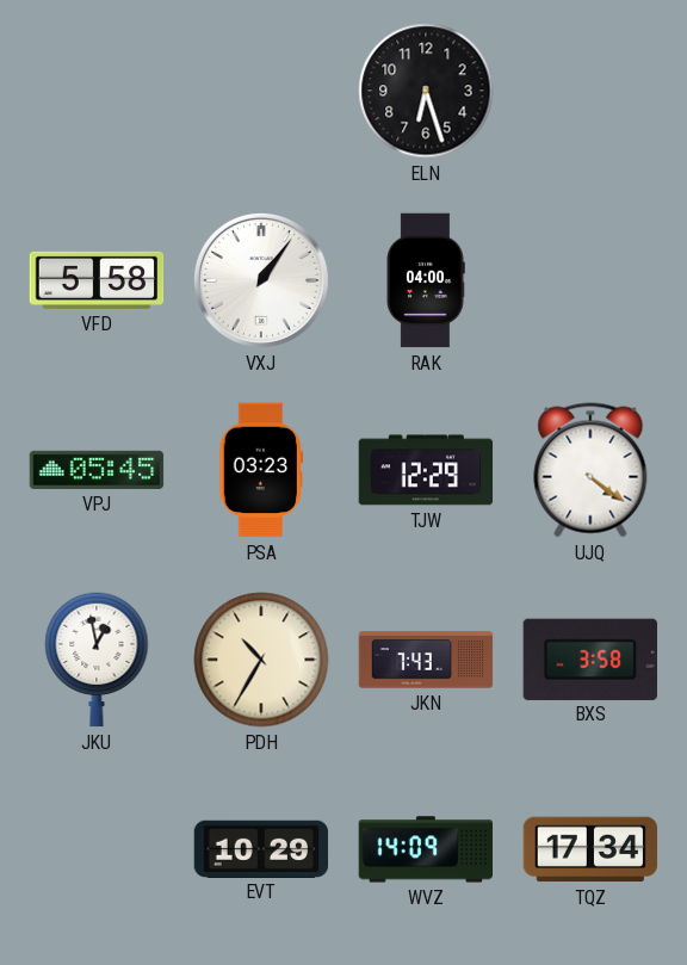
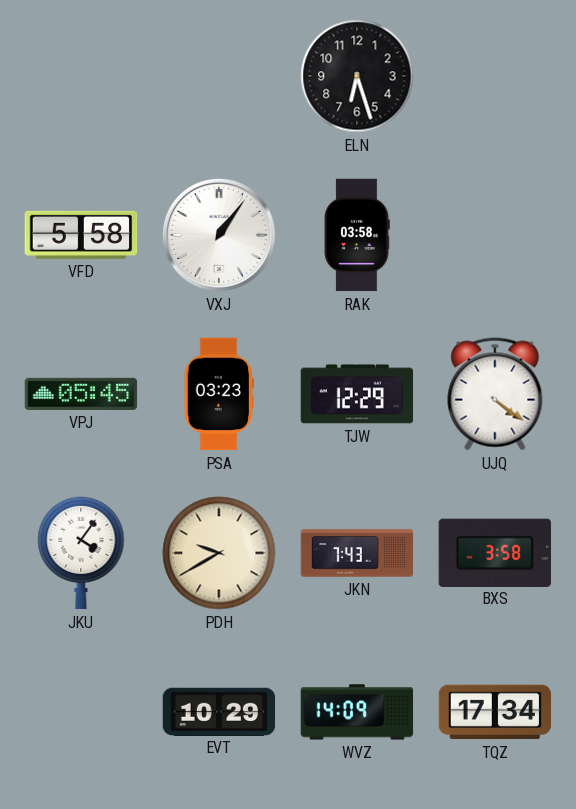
RAK: 04:00 -> 03:58 (357, 235)
JKU: 12:58 -> 4:06 (81, 553)
PDH: 10:35 -> 9:40 (219, 553)
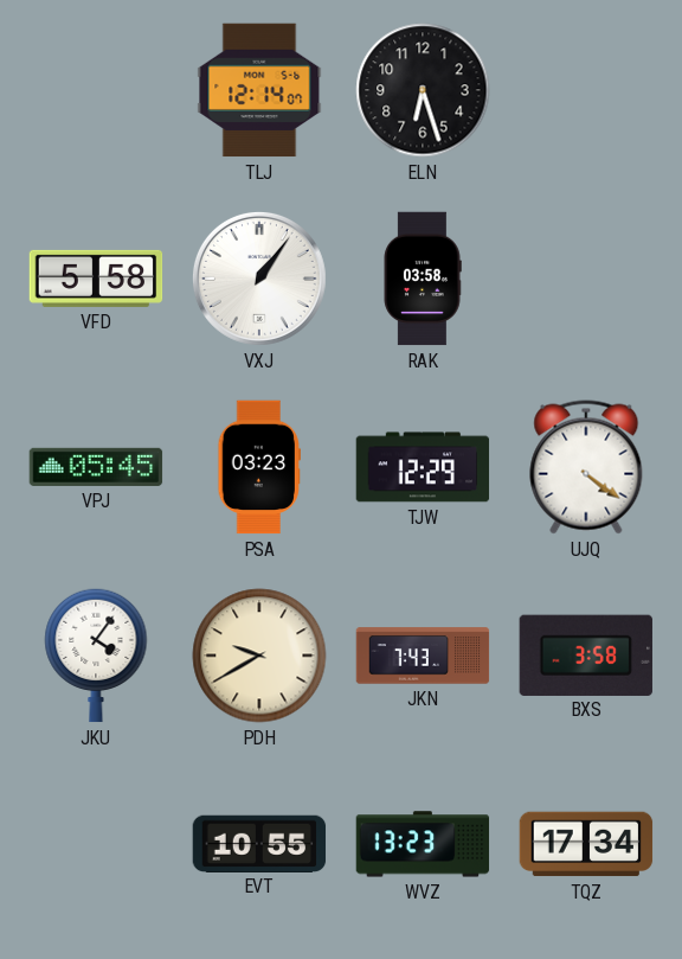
TLJ: none -> 12:14 (259, 90)
EVT: 10:29 -> 10:55 (259, 843)
WVZ: 14:09 -> 13:23 (423, 844)
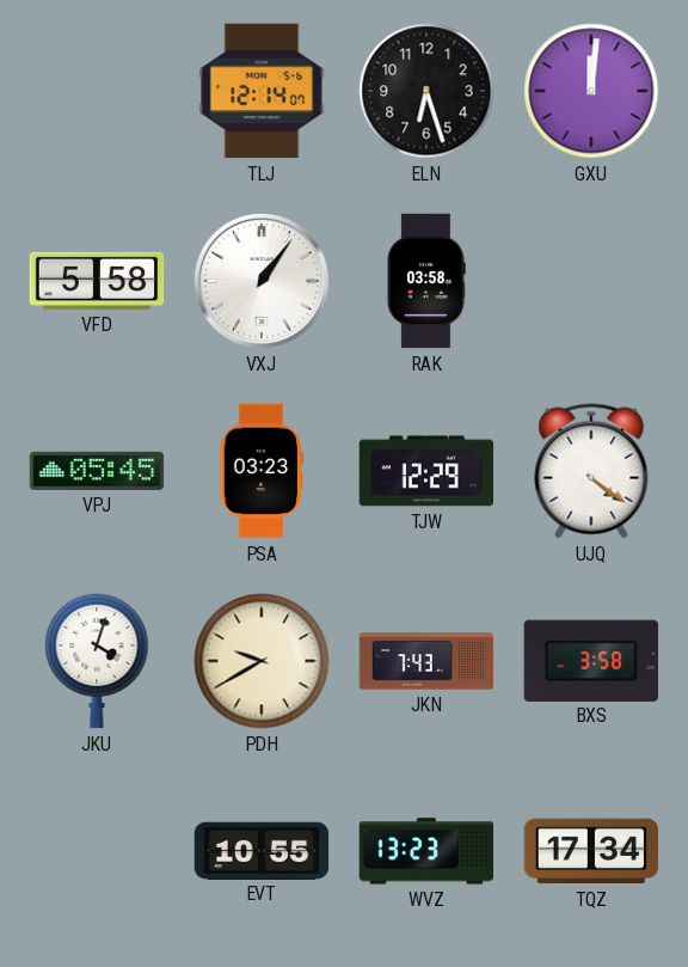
GXU: none -> 12:01 (591, 91)
JKU: 4:06 -> 4:03 (97, 661)
